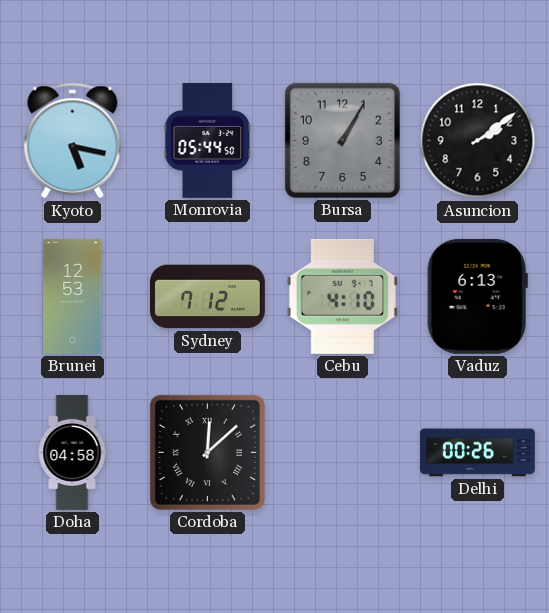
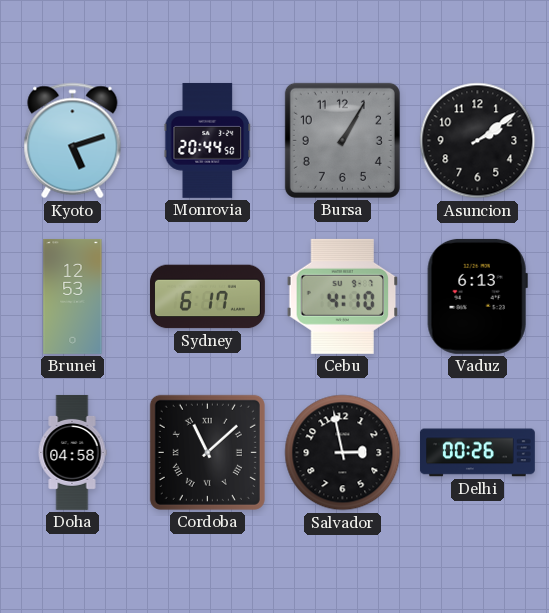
Kyoto: 5:17 -> 5:12 (73, 141)
Monrovia: 05:44 -> 20:44 (208, 140)
Sydney: 7:12 -> 6:17 (207, 297)
Cordoba: 12:08 -> 11:08 (207, 452)
Salvador: none -> 2:58 (343, 453)
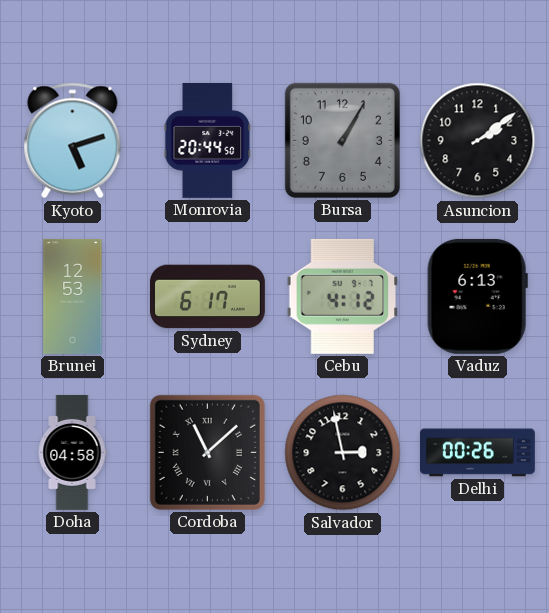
Cebu: 4:10 -> 4:12 (343, 296)
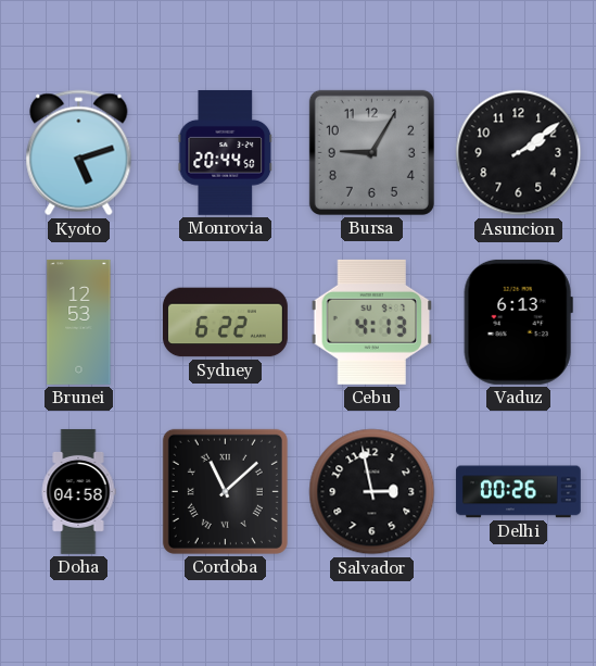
Bursa: 1:05 -> 9:05 (371, 152)
Sydney: 6:17 -> 6:22 (225, 323)
Cebu: 4:12 -> 4:13 (372, 322)
